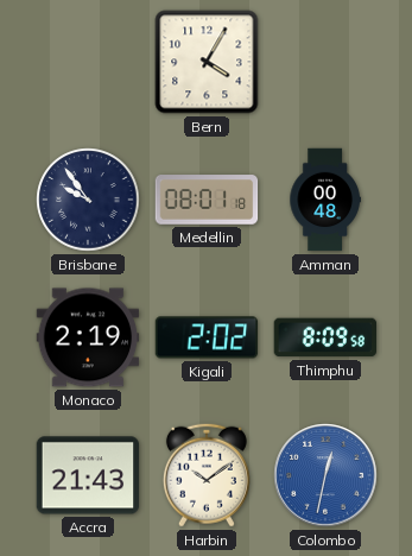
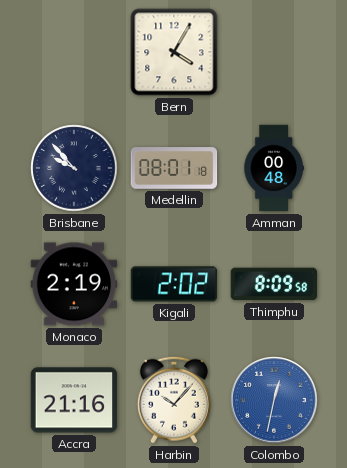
Brisbane: 9:54 -> 9:53 (74, 168)
Accra: 21:43 -> 21:16 (74, 400)
Harbin: 10:09 -> 10:07 (174, 400)
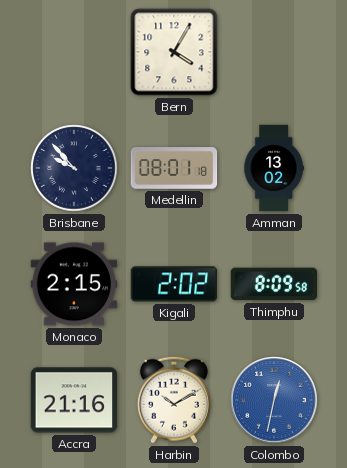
Amman: 00:48 -> 13:02 (274, 168)
Monaco: 2:19 -> 2:15 (74, 284)
Harbin: 10:07 -> 10:10 (174, 400)
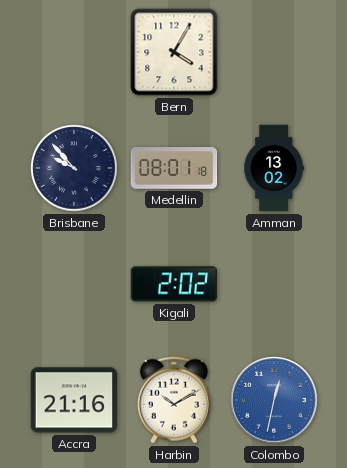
Monaco: 2:15 -> none (74, 284)
Thimphu: 8:09 -> none (274, 284)
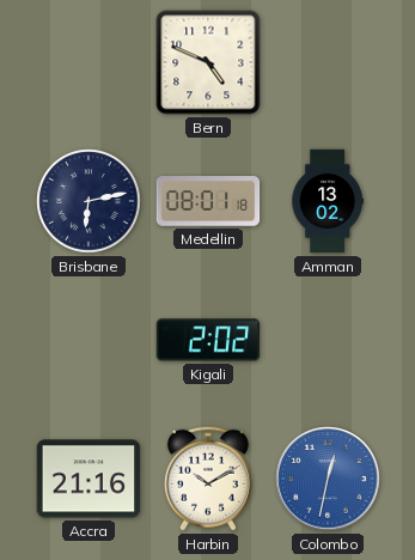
Bern: 4:05 -> 4:49 (208, 62)
Brisbane: 9:53 -> 6:13 (89, 201)
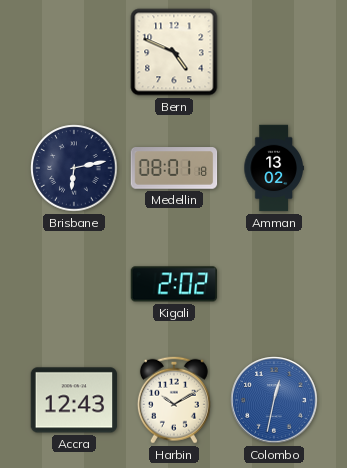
Accra: 21:16 -> 12:43 (74, 400)
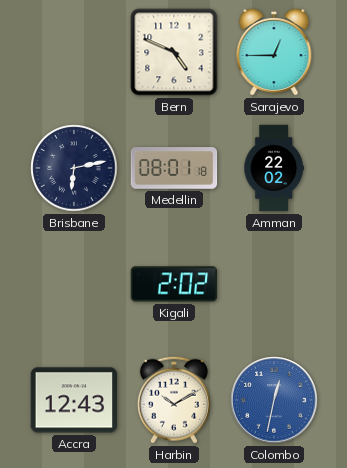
Sarajevo: none -> 12:45 (274, 52)
Amman: 13:02 -> 22:02 (274, 168)
